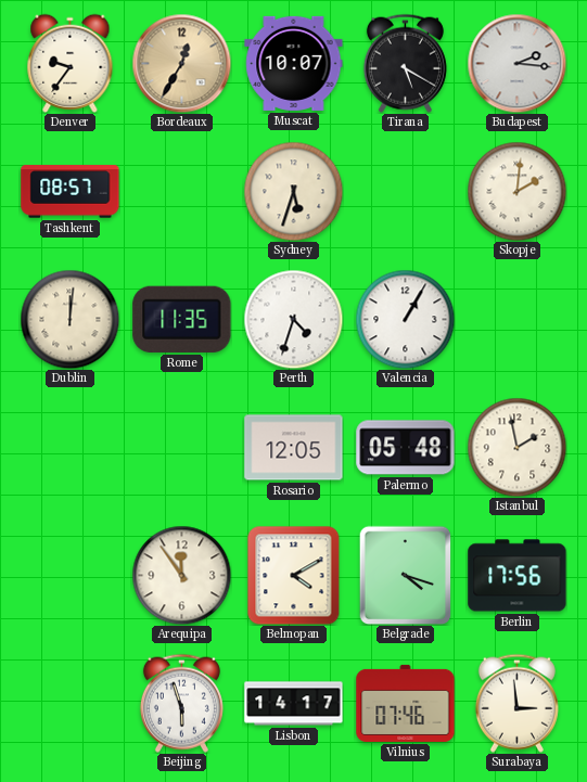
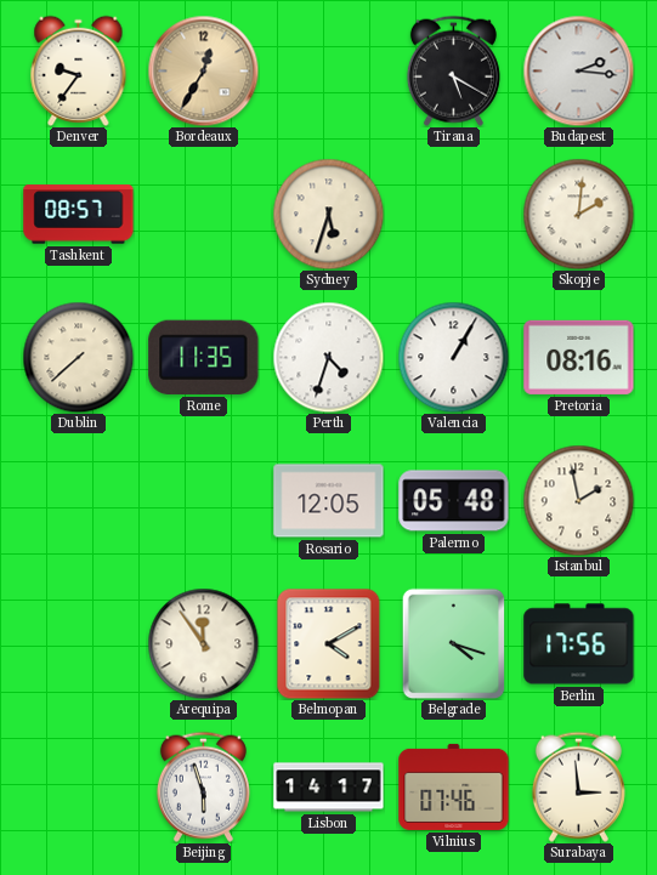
Muscat: 10:07 -> none (294, 63)
Dublin: 12:01 -> 7:38 (78, 357)
Pretoria: none -> 08:16 (579, 357)
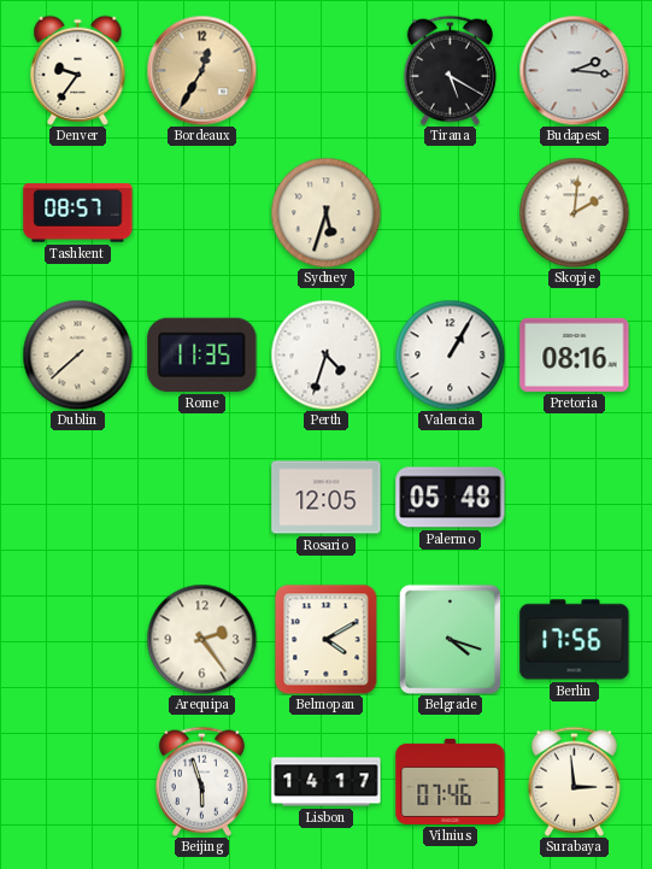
Istanbul: 1:58 -> none (578, 500)
Arequipa: 11:54 -> 2:24 (201, 639)
